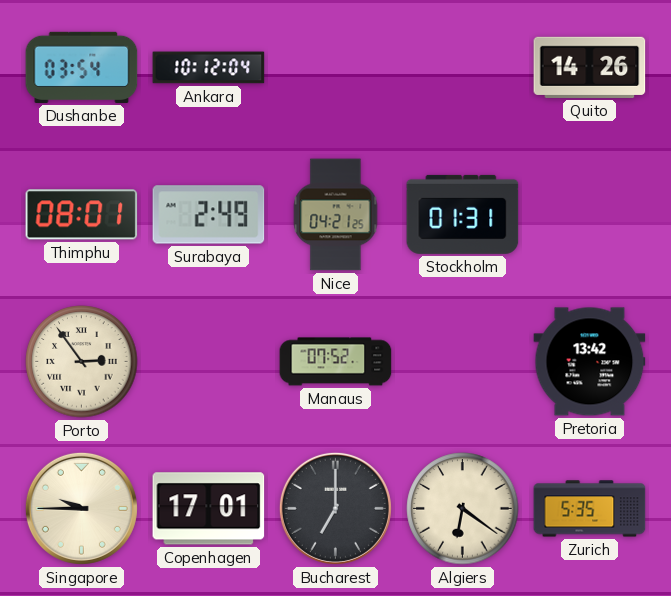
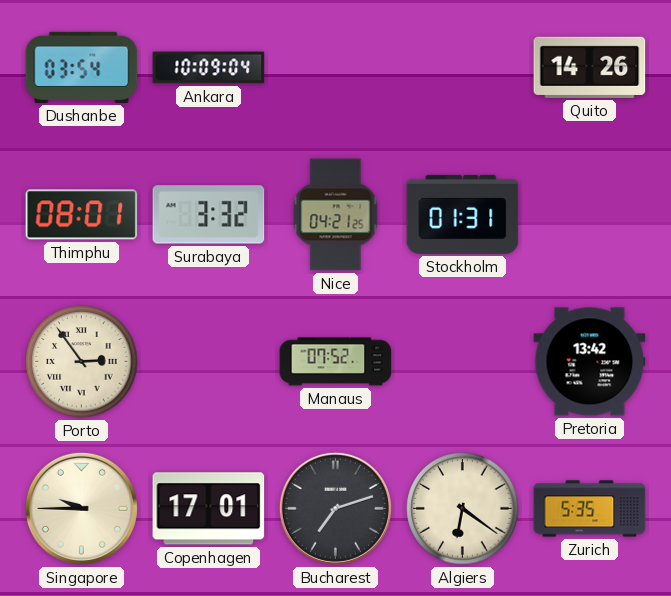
Ankara: 10:12 -> 10:09 (209, 68)
Surabaya: 2:49 -> 3:32 (209, 215)
Bucharest: 7:00 -> 7:12 (335, 508)
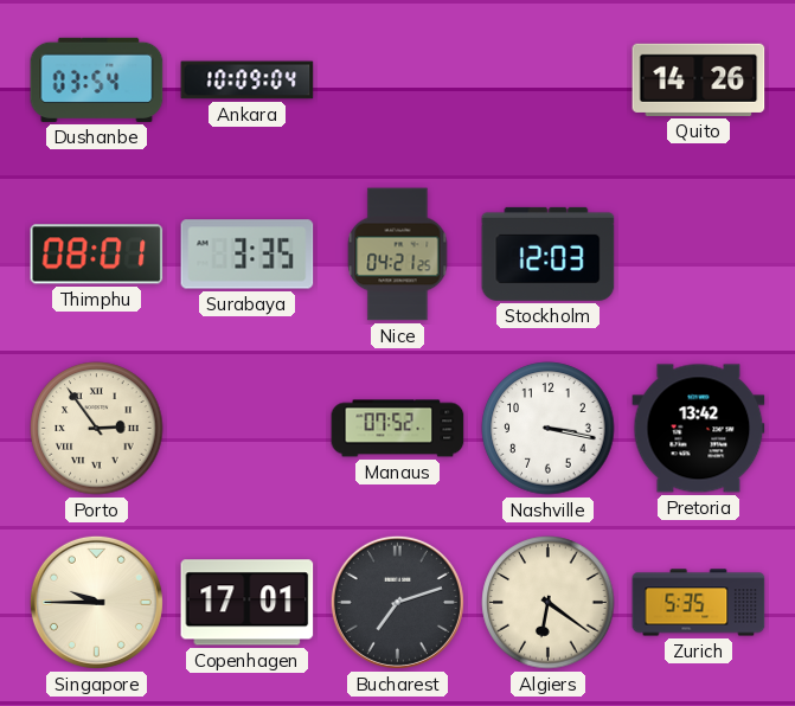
Surabaya: 3:32 -> 3:35 (248, 255)
Stockholm: 01:31 -> 12:03 (549, 253)
Nashville: none -> 3:17 (549, 429)
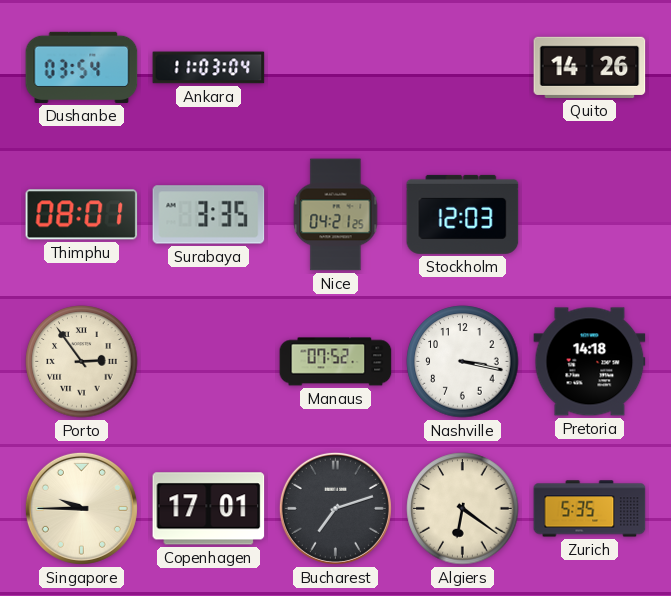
Ankara: 10:09 -> 11:03 (209, 68)
Pretoria: 13:42 -> 14:18 (590, 362)
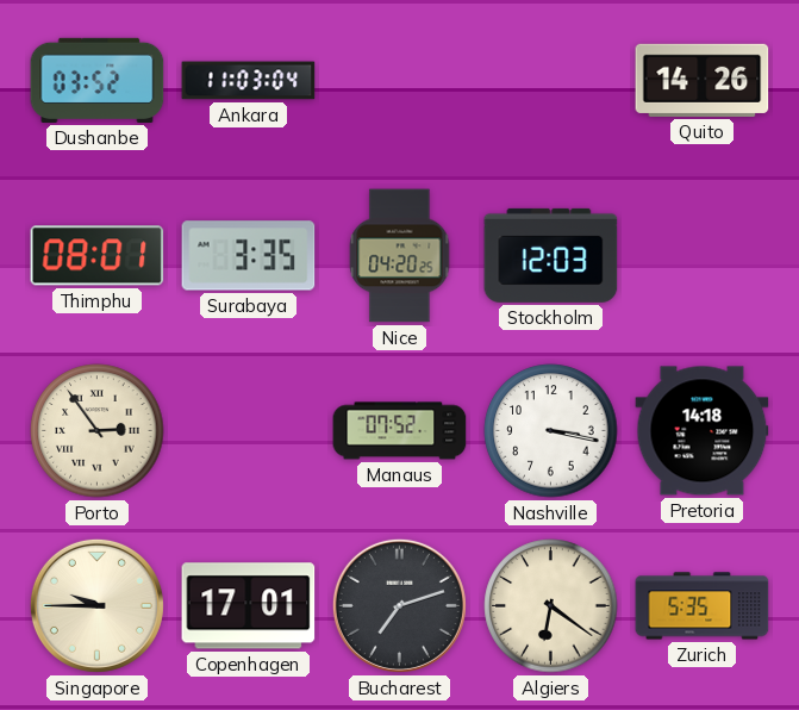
Dushanbe: 03:54 -> 03:52 (98, 80)
Nice: 04:21 -> 04:20 (400, 256)
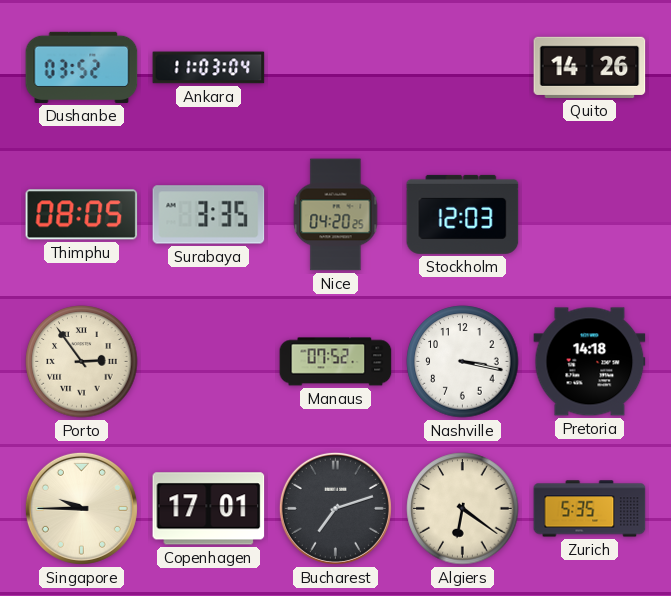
Thimphu: 08:01 -> 08:05 (82, 215)
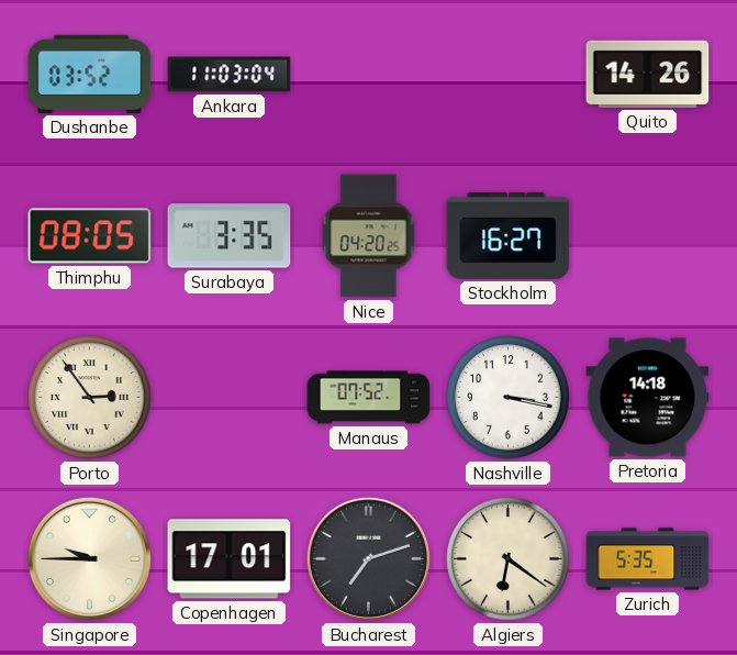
Stockholm: 12:03 -> 16:27 (509, 235)
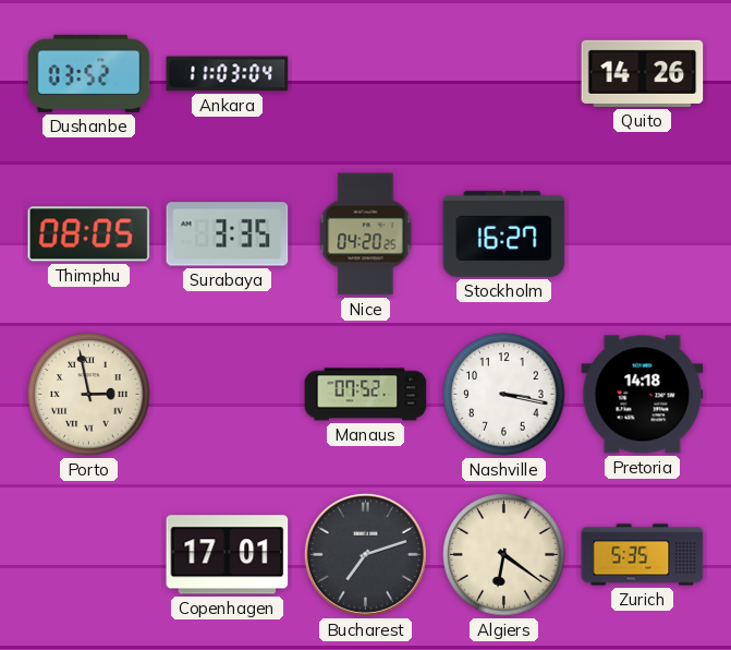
Porto: 2:54 -> 2:58 (89, 395)
Singapore: 9:45 -> none (89, 558)
